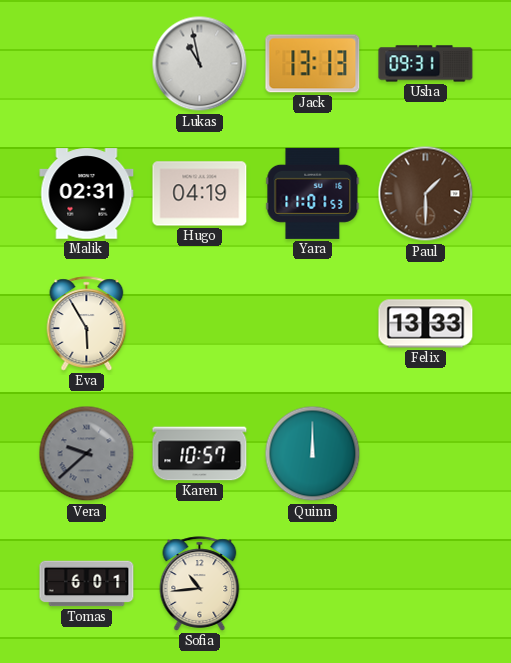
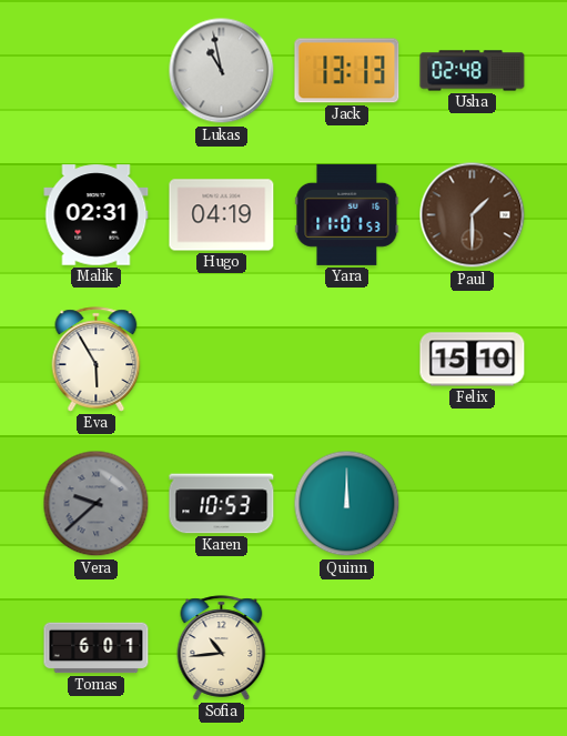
Usha: 09:31 -> 02:48 (473, 71)
Felix: 13:33 -> 15:10 (473, 360)
Karen: 10:57 -> 10:53 (222, 504)
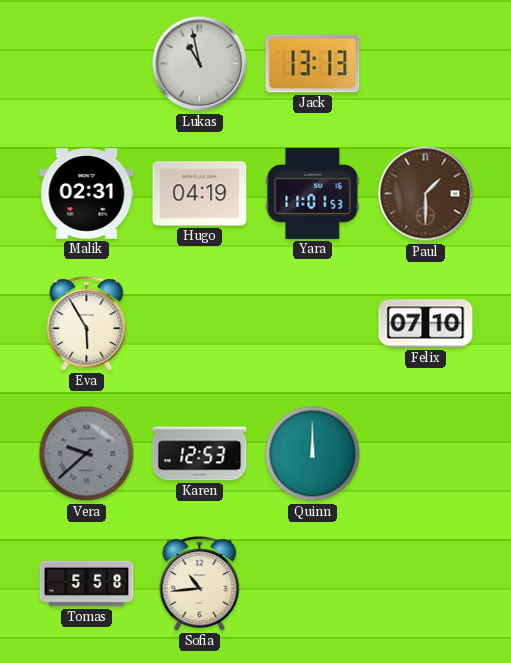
Usha: 02:48 -> none (473, 71)
Felix: 15:10 -> 07:10 (426, 324)
Karen: 10:53 -> 12:53 (200, 454)
Tomas: 6:01 -> 5:58 (87, 584)
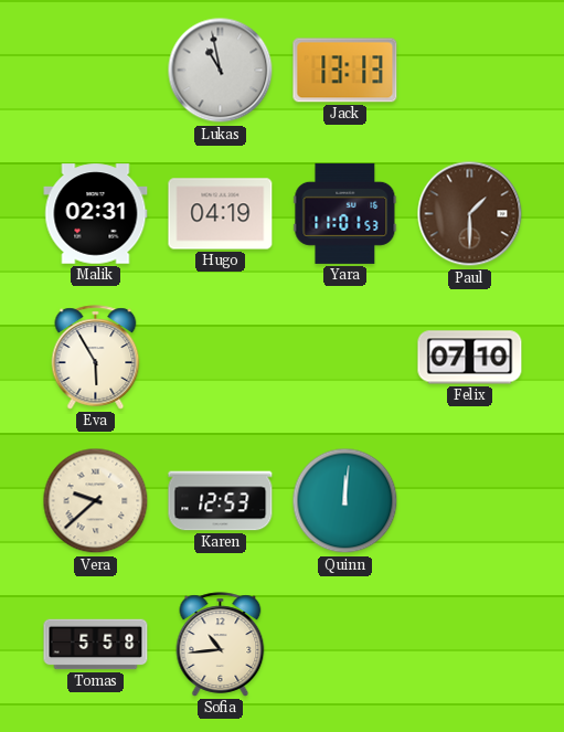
Vera dial: grey -> cream (96, 501)
Quinn: 12:00 -> 12:01 (345, 501)
